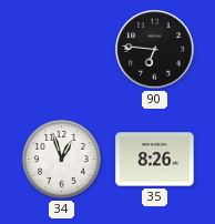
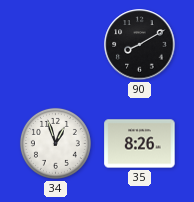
90: 6:46 -> 8:10 (140, 45)
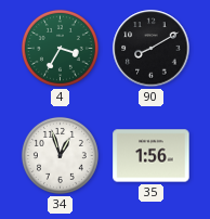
4: none -> 3:35 (60, 48)
35: 8:26 -> 1:56 (152, 156)
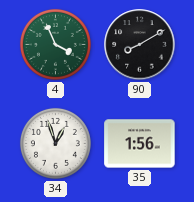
4: 3:35 -> 3:56 (55, 44)
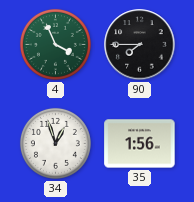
90: 8:10 -> 7:45 (140, 45)
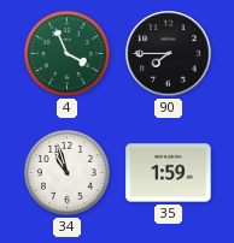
34: 12:57 -> 10:57 (66, 172)
35: 1:56 -> 1:59 (169, 173)
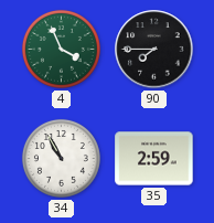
34: 10:57 -> 10:55 (61, 158)
35: 1:59 -> 2:59 (154, 159)
